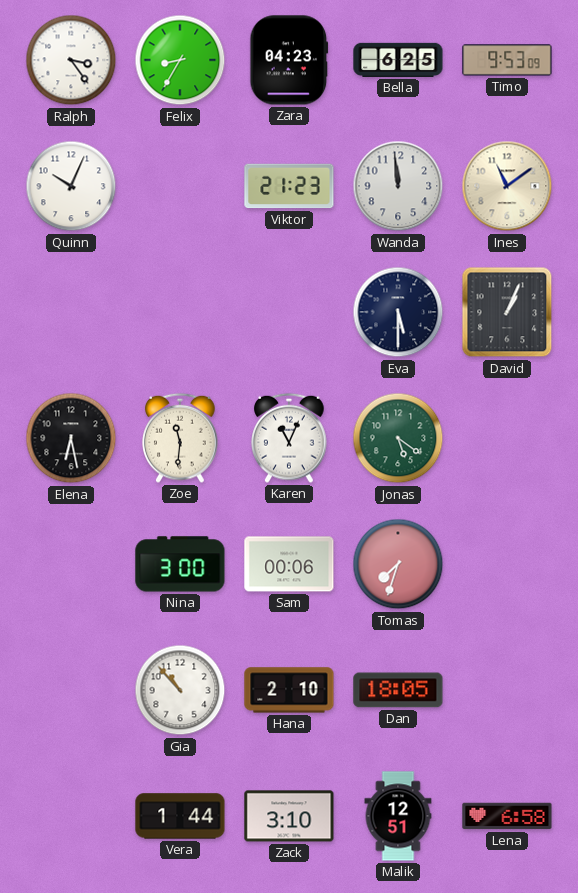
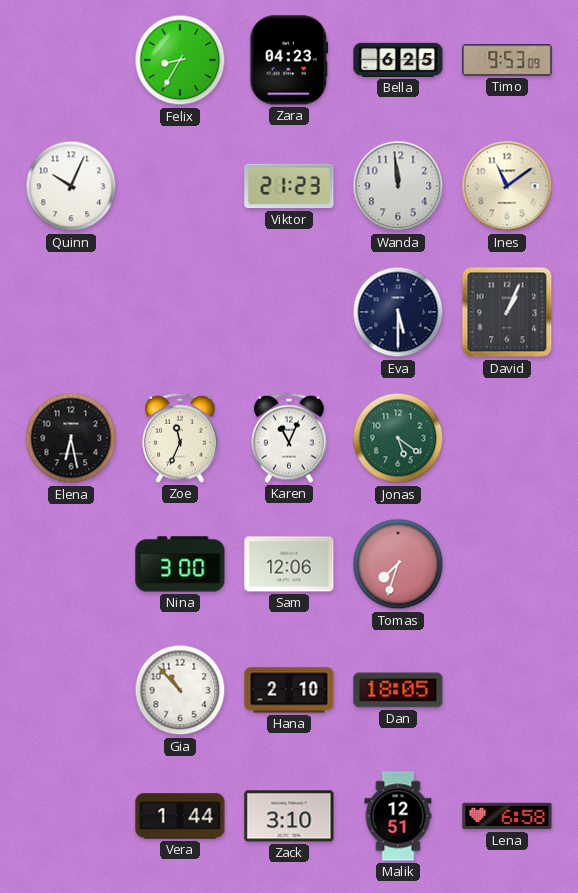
Ralph: 3:24 -> none (71, 60)
Zoe: 11:31 -> 11:34 (180, 438)
Sam: 00:06 -> 12:06 (289, 564)
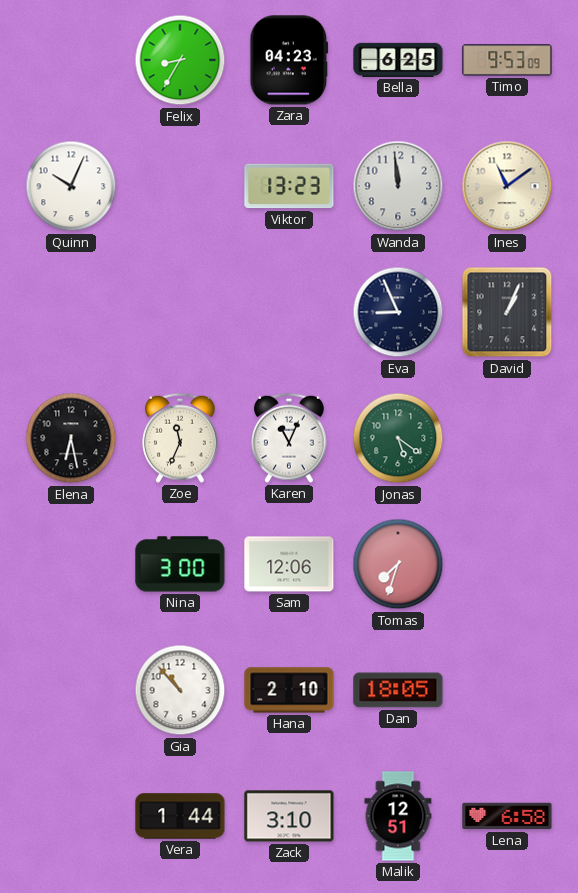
Viktor: 21:23 -> 13:23 (289, 186)
Eva: 5:30 -> 8:56 (398, 312)
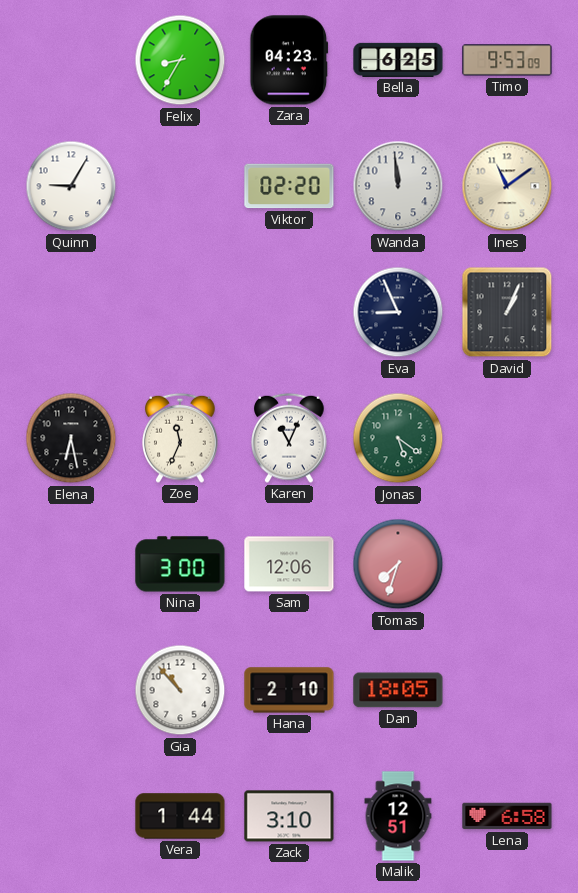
Quinn: 10:04 -> 9:05 (71, 186)
Viktor: 13:23 -> 02:20 (289, 186)
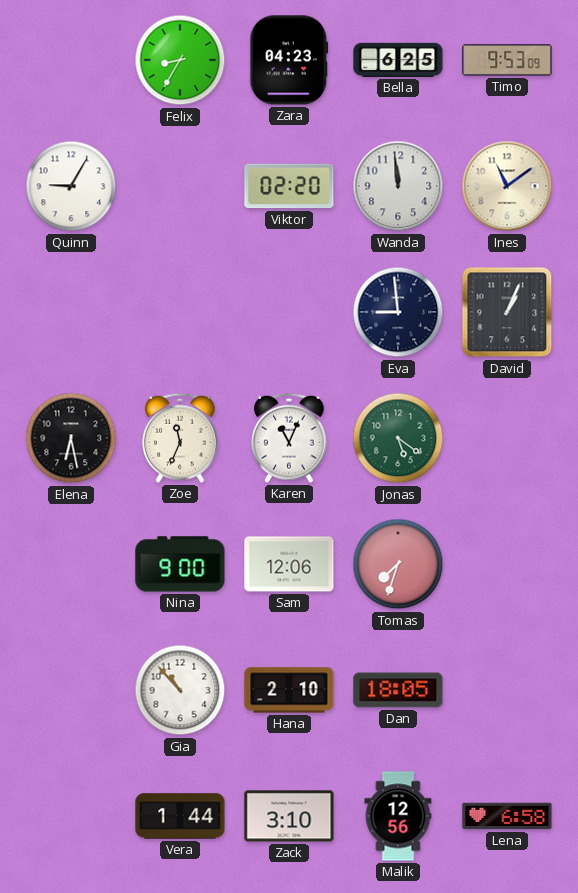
Eva: 8:56 -> 8:59 (398, 312)
Nina: 3:00 -> 9:00 (180, 564)
Malik: 12:51 -> 12:56 (398, 816)
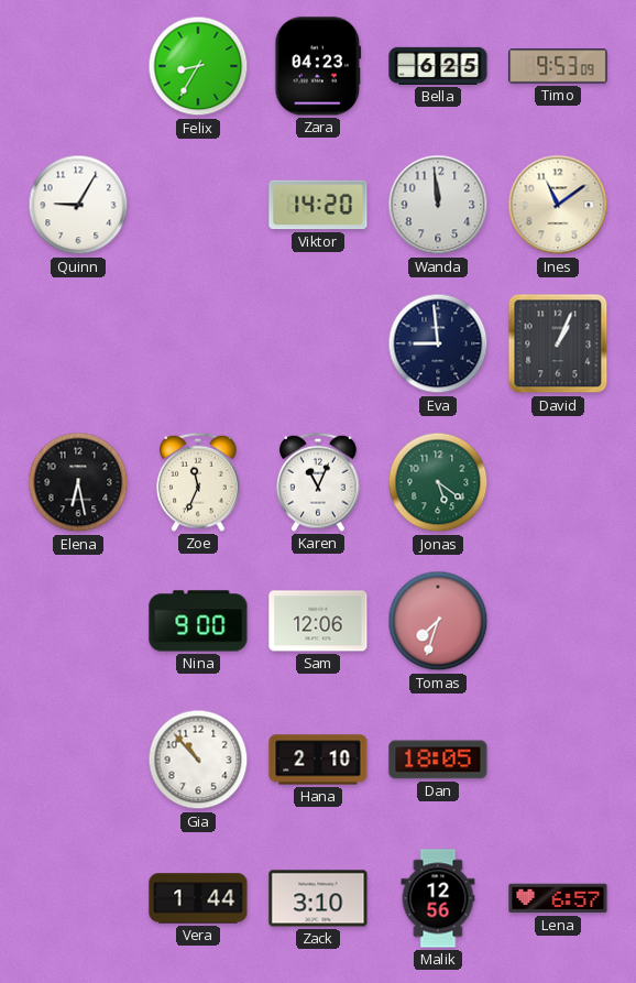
Viktor: 02:20 -> 14:20 (318, 205)
Lena: 6:58 -> 6:57 (558, 898)
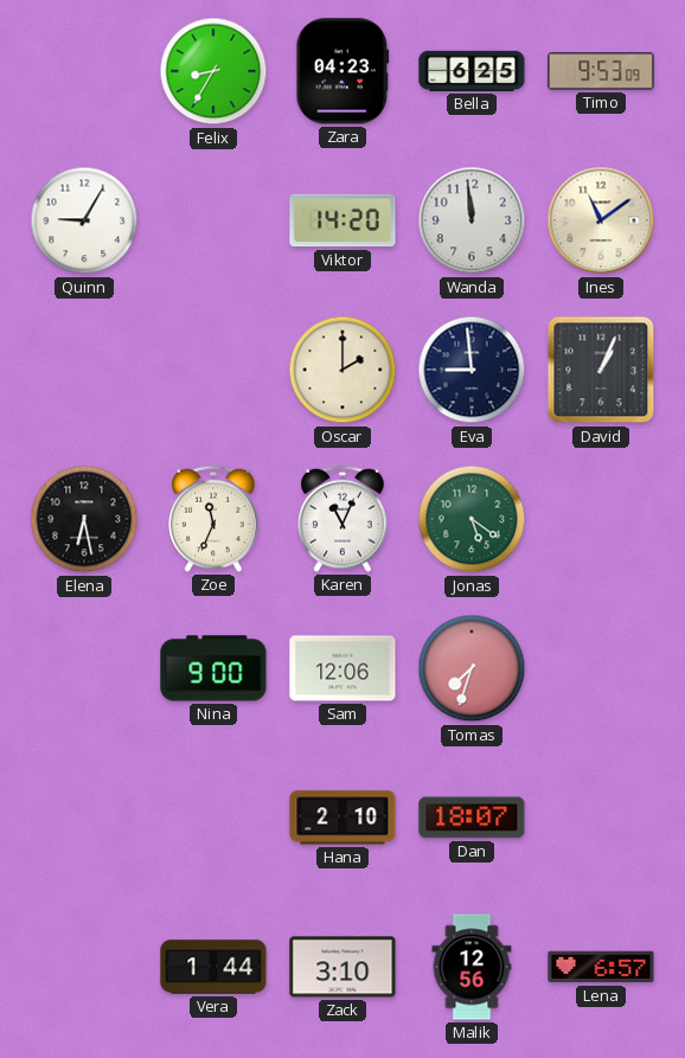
Oscar: none -> 2:00 (342, 370)
Gia: 10:53 -> none (198, 760)
Dan: 18:05 -> 18:07 (472, 817)
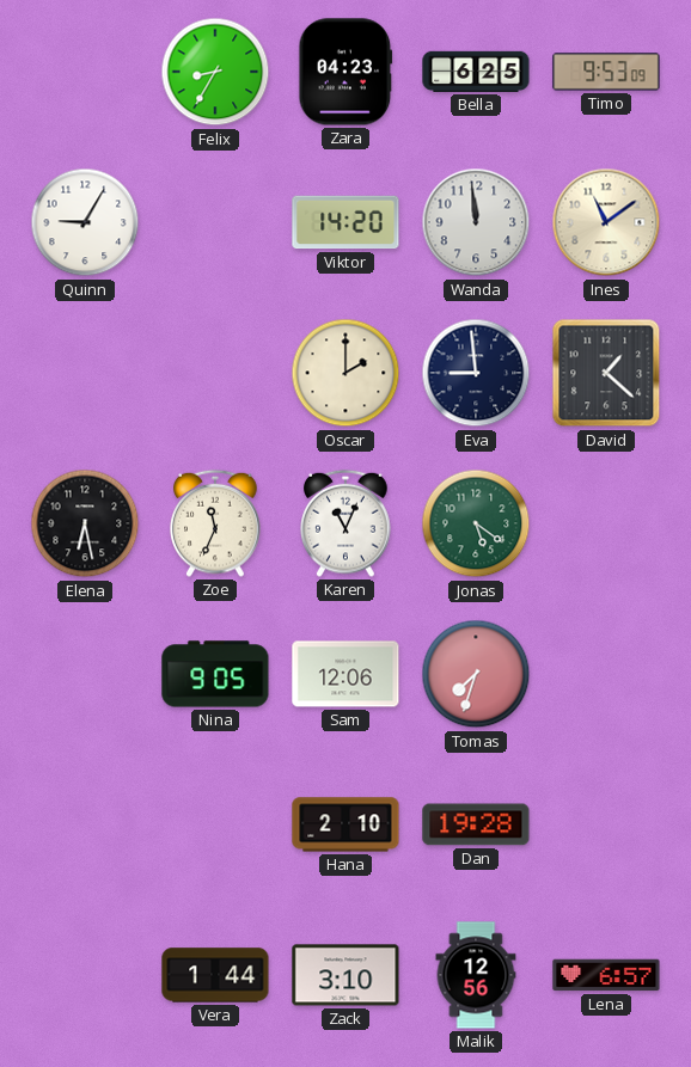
David: 1:04 -> 1:22 (606, 373)
Nina: 9:00 -> 9:05 (215, 674)
Dan: 18:07 -> 19:28 (476, 824)
